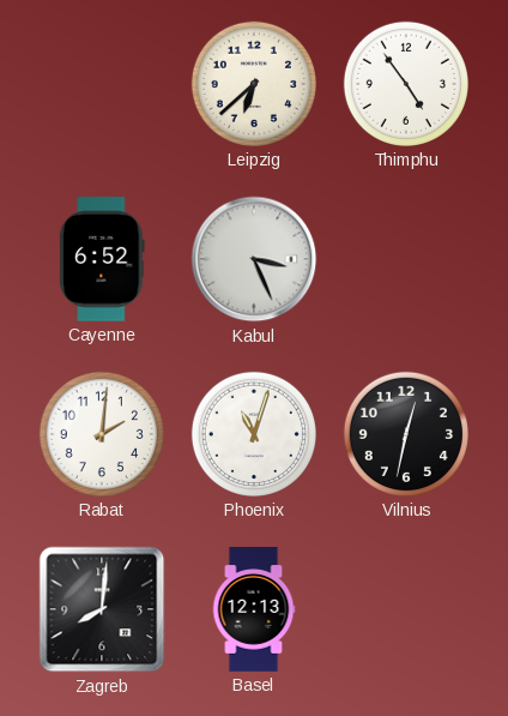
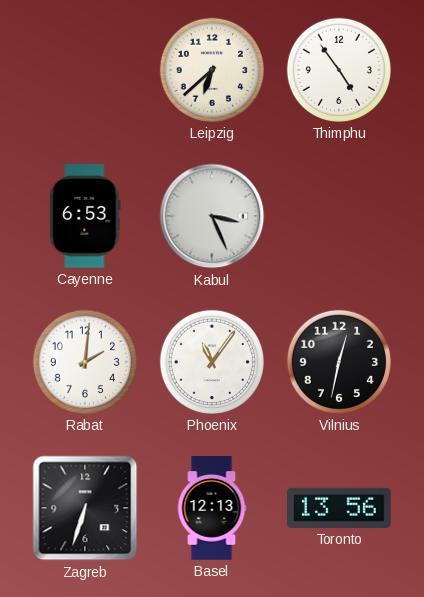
Cayenne: 6:52 -> 6:53 (85, 216)
Phoenix: 11:03 -> 11:06 (212, 362)
Zagreb: 8:01 -> 6:33 (85, 508)
Toronto: none -> 13:56 (339, 508)
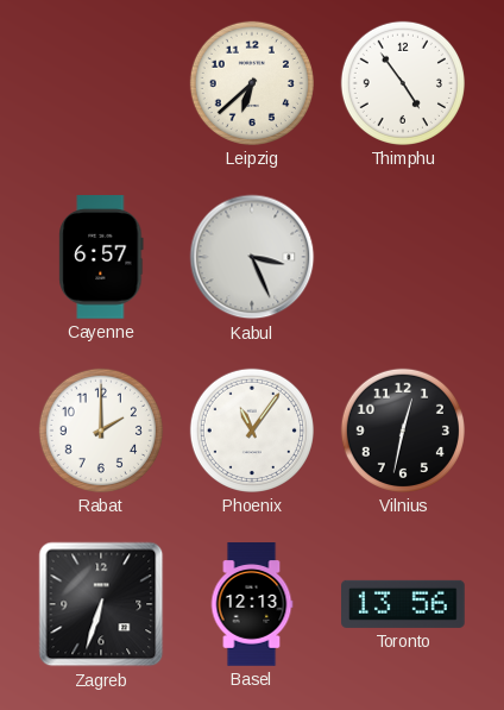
Cayenne: 6:53 -> 6:57 (101, 257)
Rabat: 2:01 -> 2:00 (101, 431)
